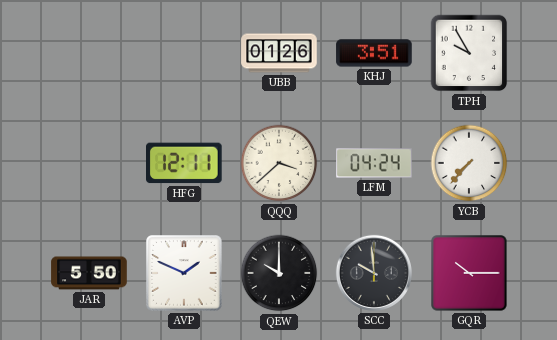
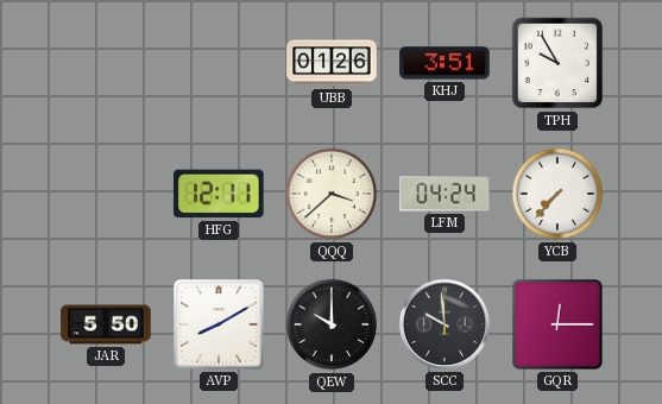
AVP: 1:49 -> 8:10 (219, 324)
GQR: 10:15 -> 12:15 (557, 324)
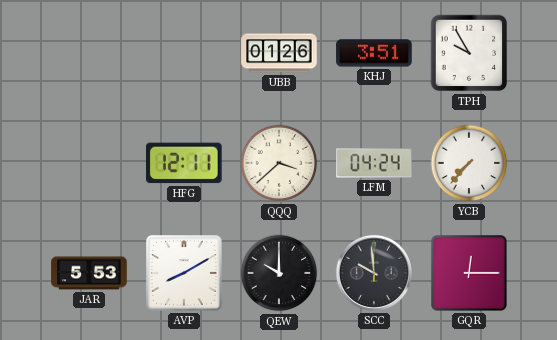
JAR: 5:50 -> 5:53 (89, 273)
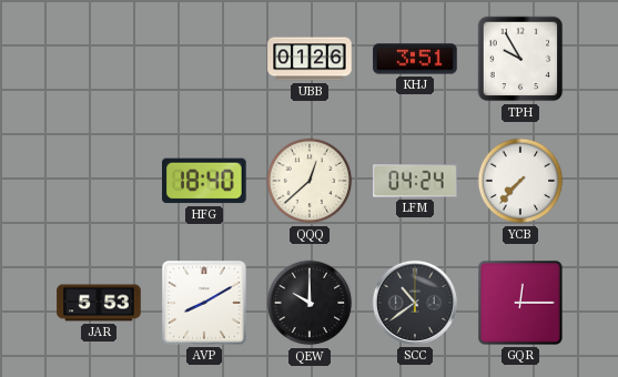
HFG: 12:11 -> 18:40 (205, 181)
QQQ: 3:38 -> 12:38 (310, 181)
SCC: 9:59 -> 10:39 (415, 303)
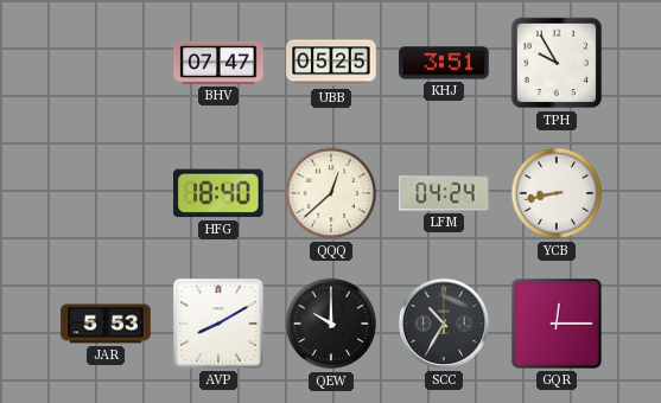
BHV: none -> 07:47 (218, 63)
UBB: 01:26 -> 05:25 (331, 63)
YCB: 7:37 -> 8:43 (557, 193)
SCC: 10:39 -> 10:35 (444, 324)
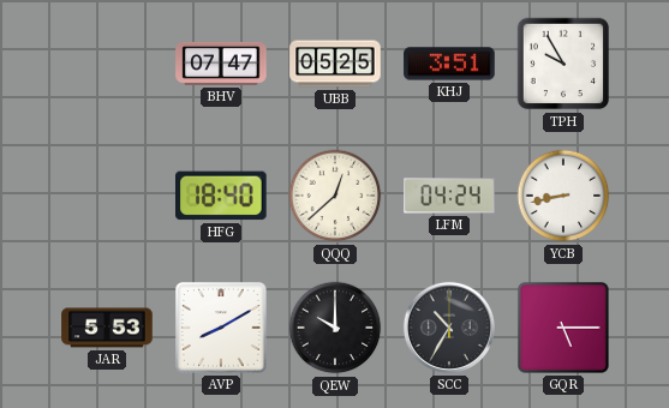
GQR: 12:15 -> 5:15 (563, 328)
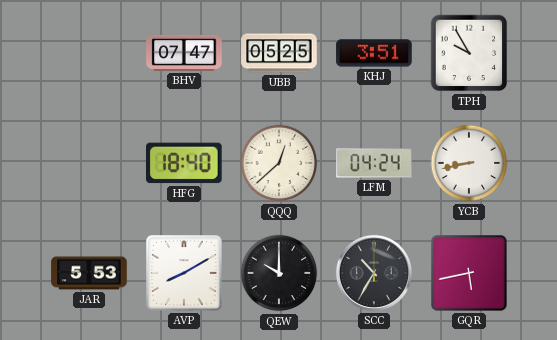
GQR: 5:15 -> 5:43 (469, 273)
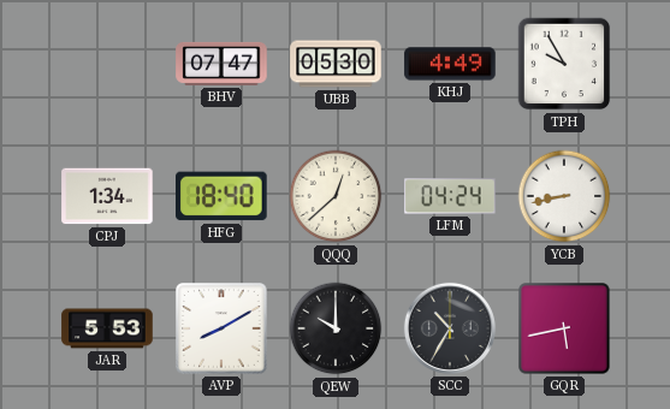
UBB: 05:25 -> 05:30 (336, 64)
KHJ: 3:51 -> 4:49 (450, 64)
CPJ: none -> 1:34 (107, 196)
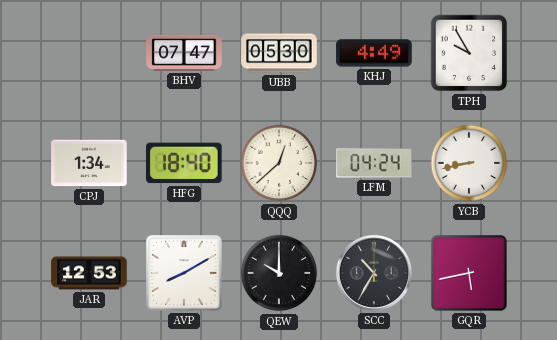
JAR: 5:53 -> 12:53 (89, 273)
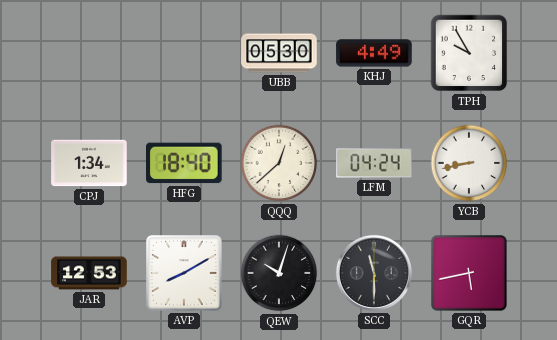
BHV: 07:47 -> none (184, 53)
QEW: 10:00 -> 10:03 (279, 273)
SCC: 10:35 -> 11:30 (374, 273)
